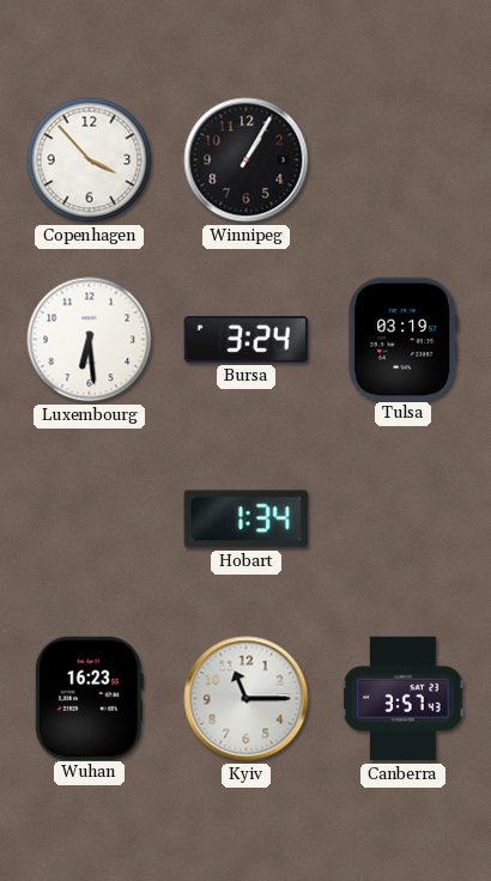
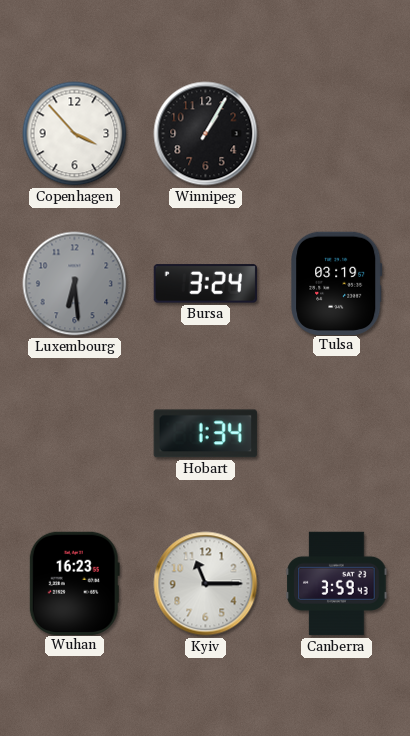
Luxembourg dial: white -> grey (75, 284)
Canberra: 3:57 -> 3:59 (337, 584)
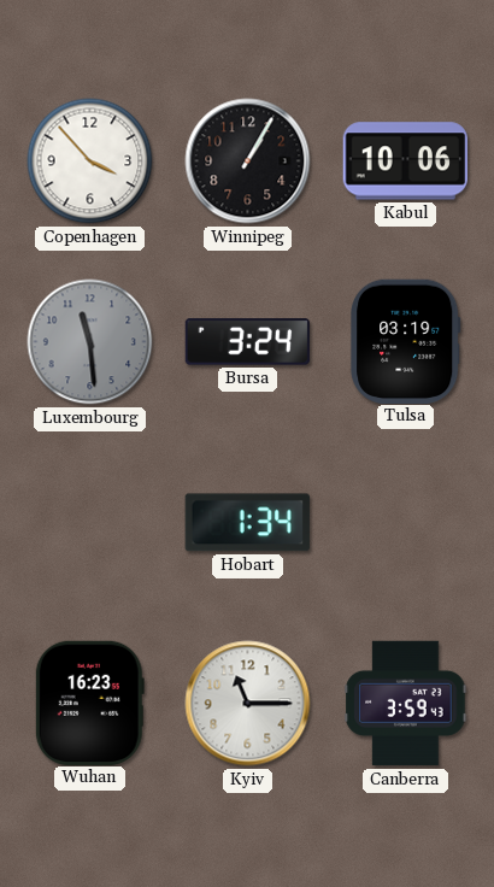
Kabul: none -> 10:06 (405, 161)
Luxembourg: 6:29 -> 11:29 (90, 342)
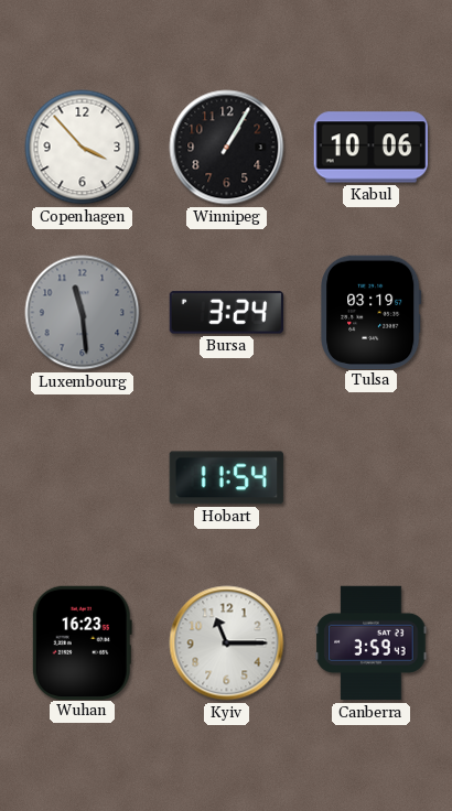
Hobart: 1:34 -> 11:54 (226, 478)
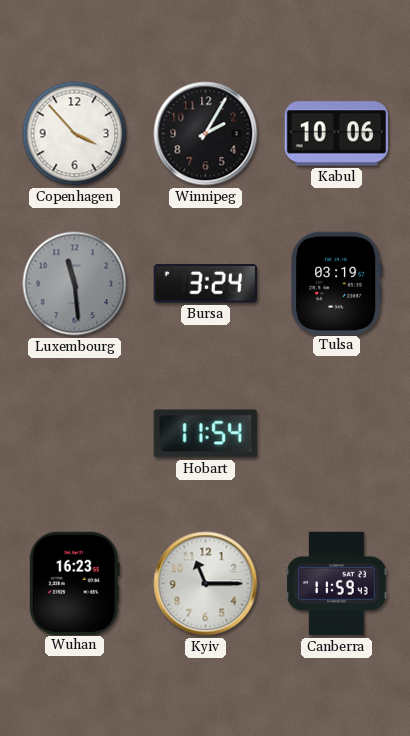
Winnipeg: 1:05 -> 2:05 (206, 134)
Canberra: 3:59 -> 11:59 (337, 584)
